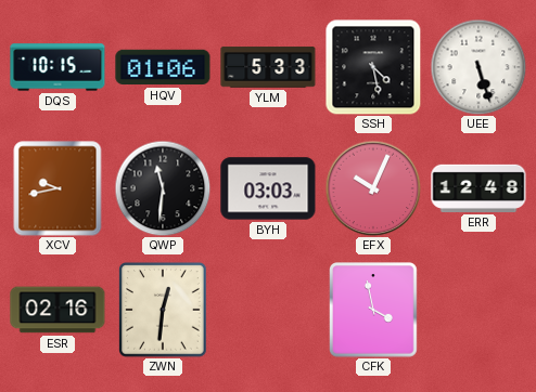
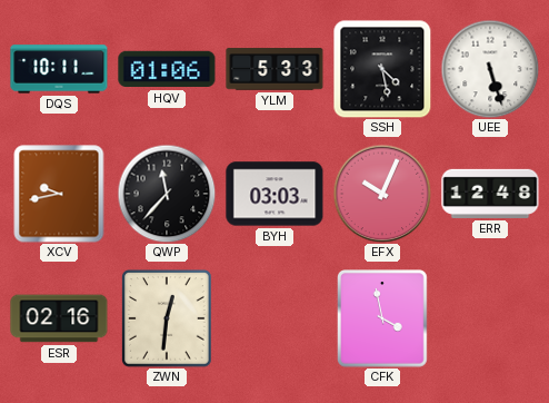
DQS: 10:15 -> 10:11 (59, 69)
QWP: 11:31 -> 11:37 (167, 194)
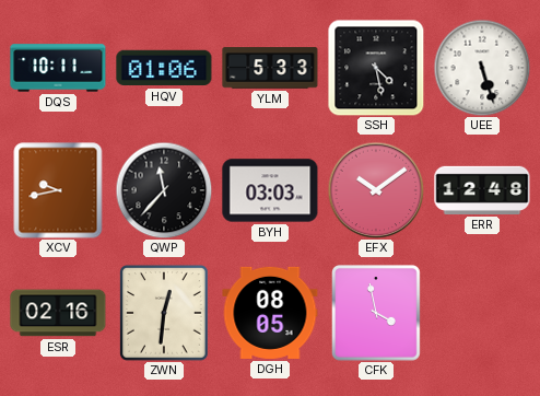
EFX: 10:04 -> 10:09 (376, 190)
DGH: none -> 08:05 (270, 313)
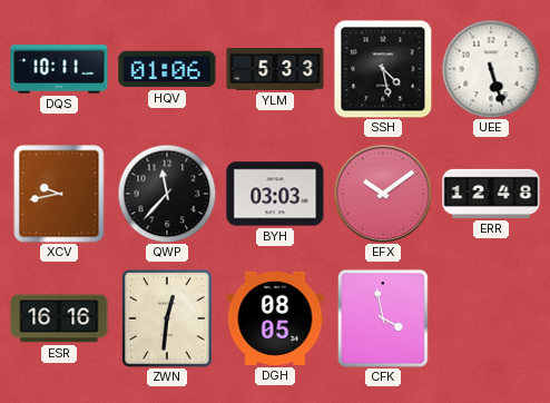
ESR: 02:16 -> 16:16 (59, 318)
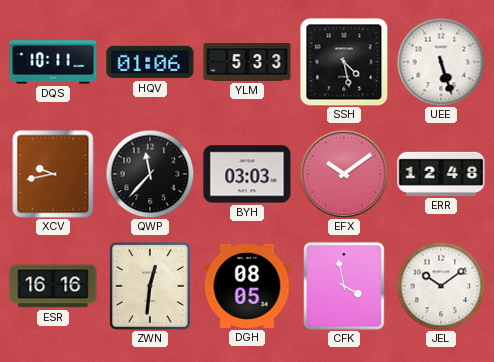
JEL: none -> 10:09 (441, 286)
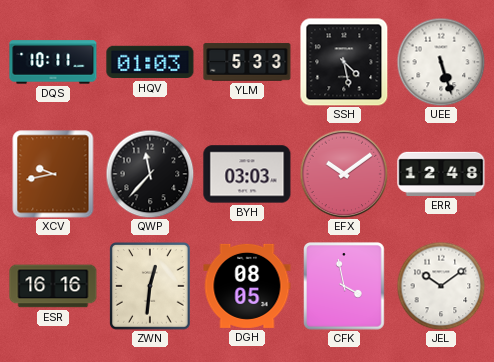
HQV: 01:06 -> 01:03 (150, 62)
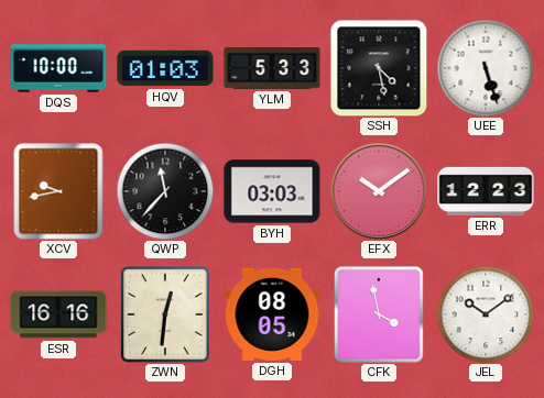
DQS: 10:11 -> 10:00 (58, 68)
ERR: 12:48 -> 12:23 (486, 191)
